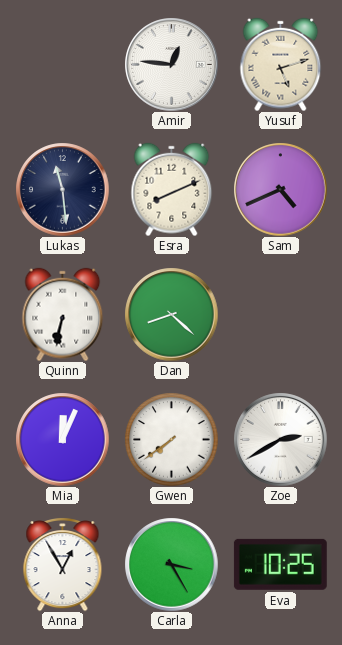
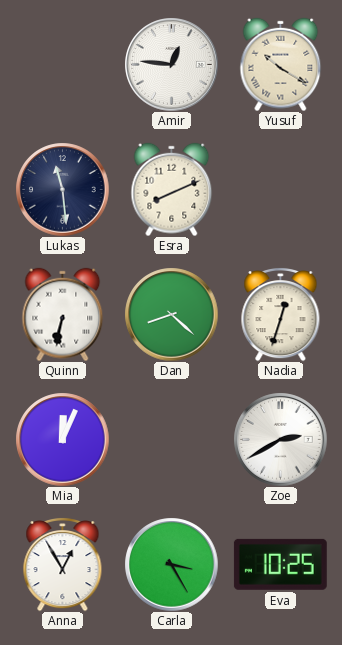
Yusuf: 5:12 -> 10:20 (281, 64)
Sam: 4:41 -> none (280, 189)
Nadia: none -> 12:33 (281, 314)
Gwen: 7:39 -> none (171, 439)
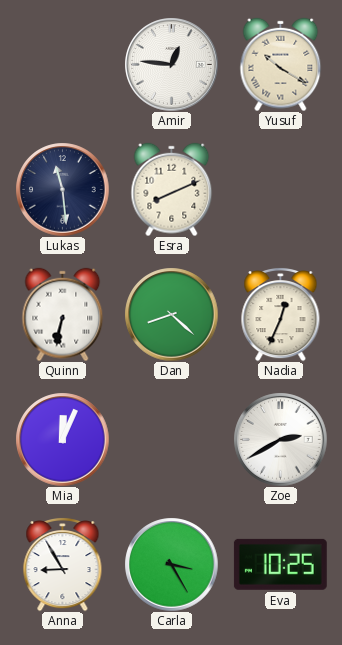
Nadia: 12:33 -> 12:34 (281, 314)
Anna: 12:55 -> 8:55 (63, 564)
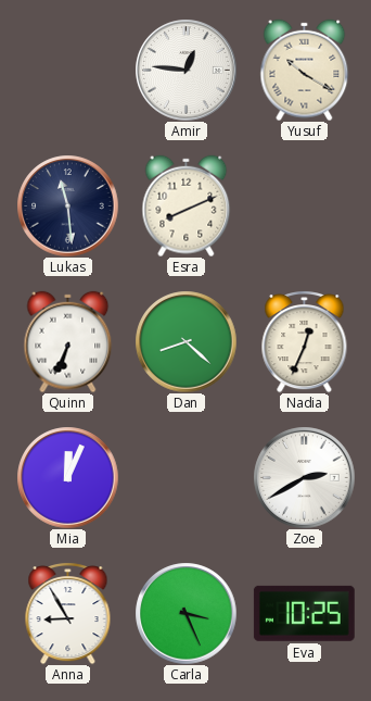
Quinn: 6:32 -> 6:34 (68, 341)
Carla: 3:25 -> 3:26 (185, 613)
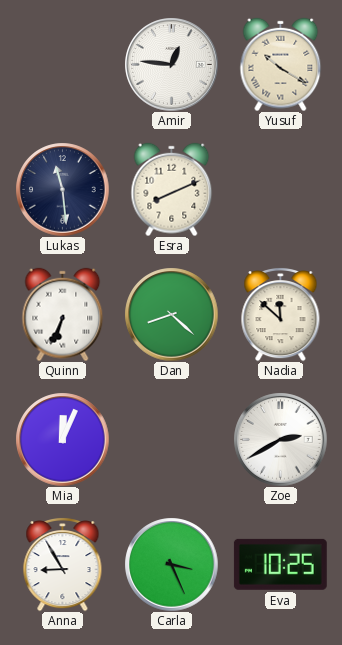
Nadia: 12:34 -> 11:52 (281, 314)
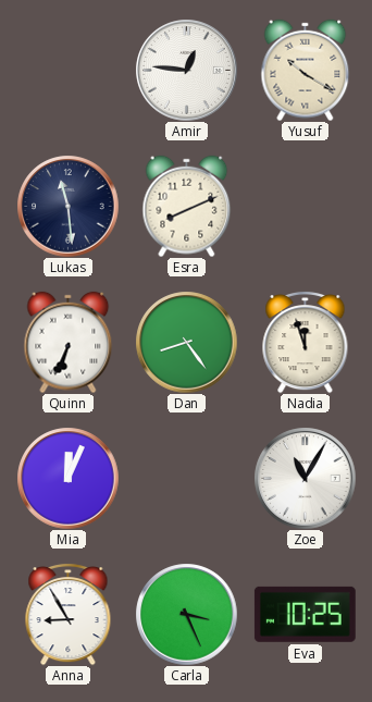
Dan: 8:22 -> 8:24 (186, 342)
Nadia: 11:52 -> 11:57 (306, 342)
Zoe: 2:40 -> 11:05 (305, 478)
